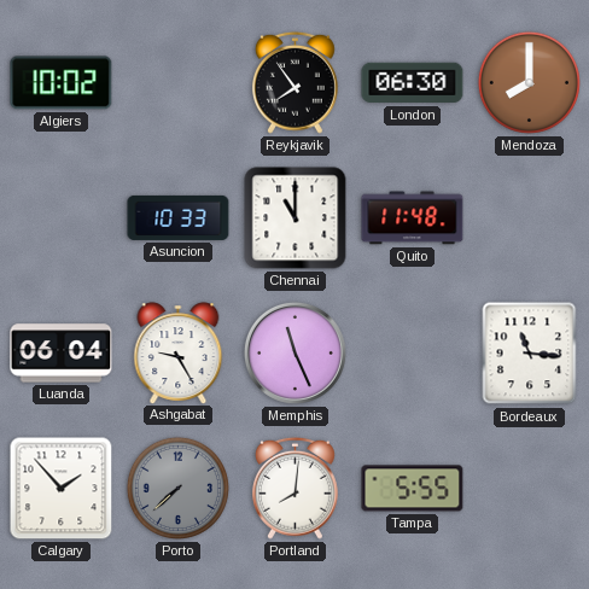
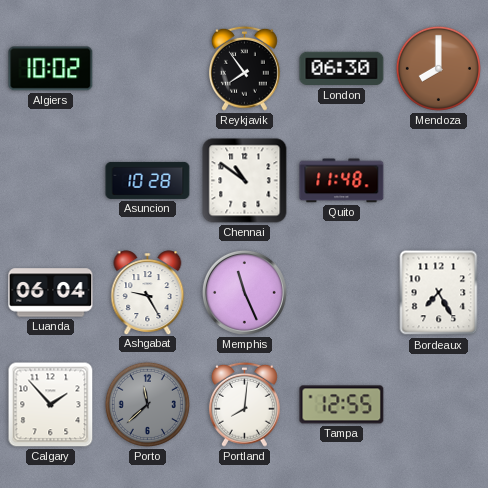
Asuncion: 10:33 -> 10:28 (148, 180)
Chennai: 11:00 -> 10:51 (245, 181)
Bordeaux: 11:16 -> 7:25 (439, 293)
Porto: 7:38 -> 11:38 (147, 404)
Tampa: 5:55 -> 12:55 (342, 405)
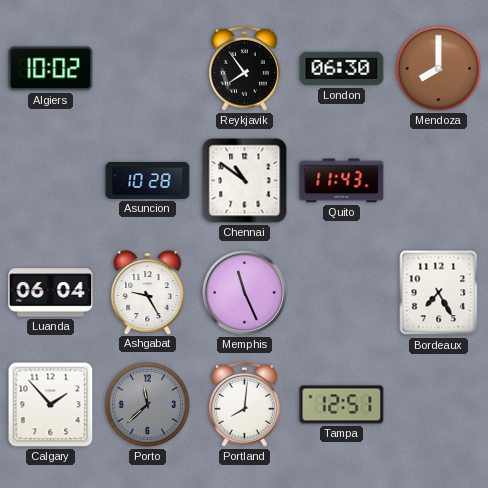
Quito: 11:48 -> 11:43 (342, 181)
Tampa: 12:55 -> 12:51 (342, 405)
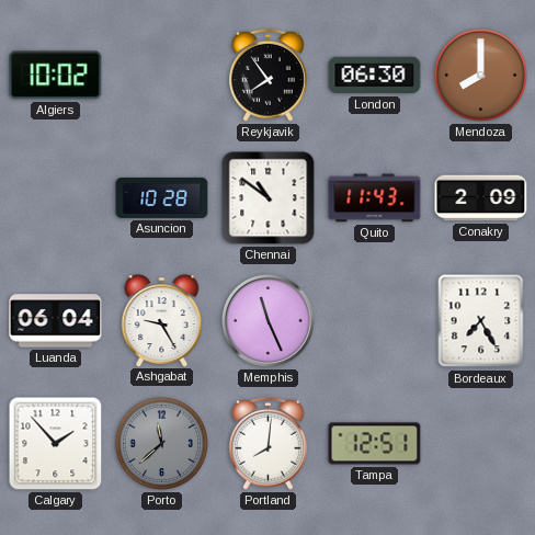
Conakry: none -> 2:09 (481, 198)
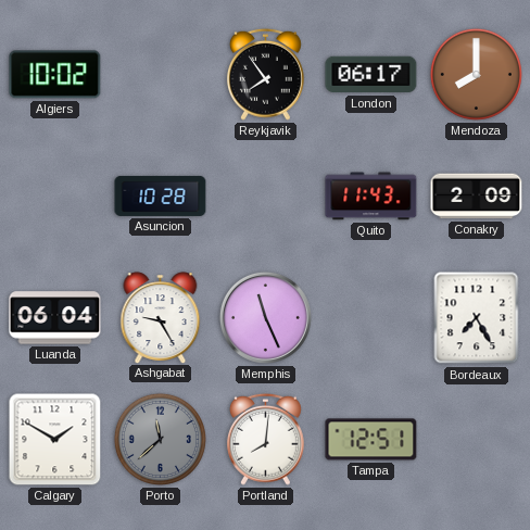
London: 06:30 -> 06:17 (371, 75)
Chennai: 10:51 -> none (269, 198)
Calgary: 1:53 -> 1:50 (55, 440)
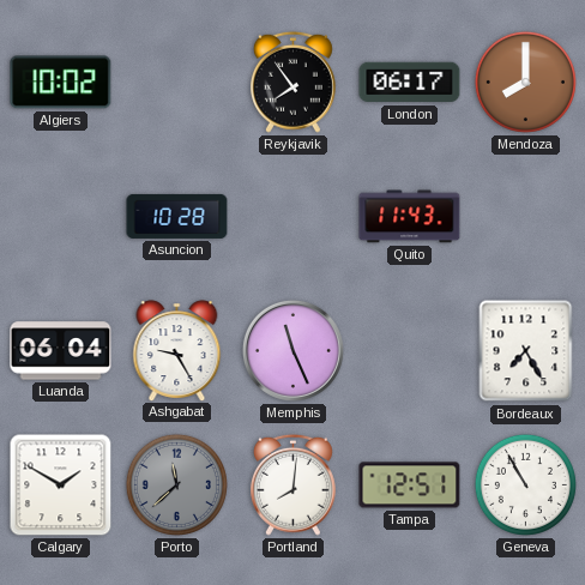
Conakry: 2:09 -> none (477, 197)
Geneva: none -> 10:55 (525, 484)
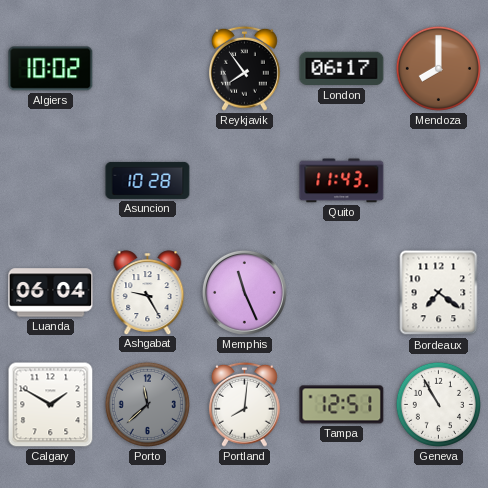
Bordeaux: 7:25 -> 7:21 (439, 293)
